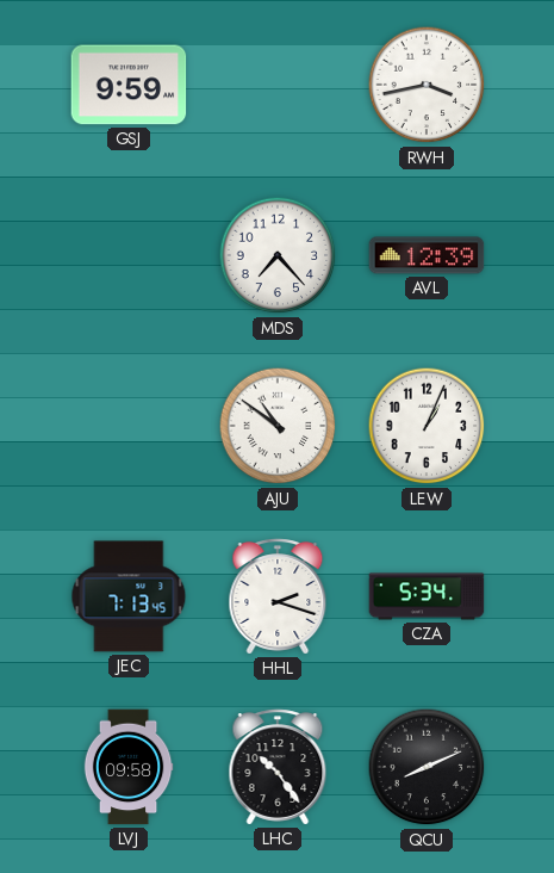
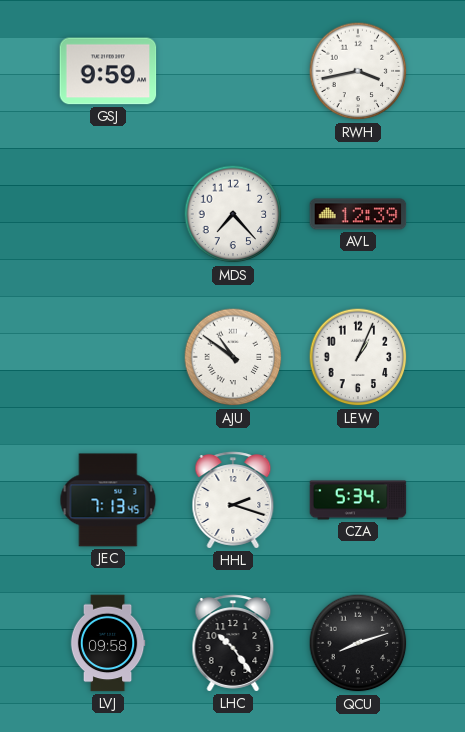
QCU: 8:11 -> 8:12 (358, 643)
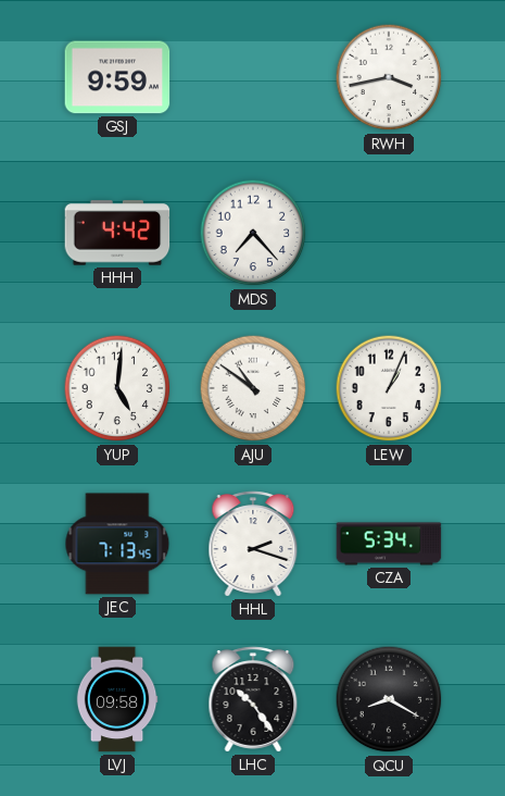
HHH: none -> 4:42 (117, 233)
AVL: 12:39 -> none (358, 214)
YUP: none -> 5:01 (117, 388)
QCU: 8:12 -> 8:20 (389, 699)
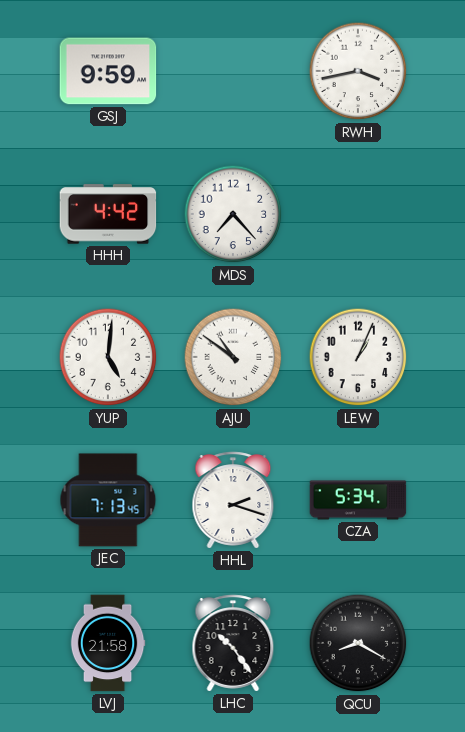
LVJ: 09:58 -> 21:58 (108, 643)
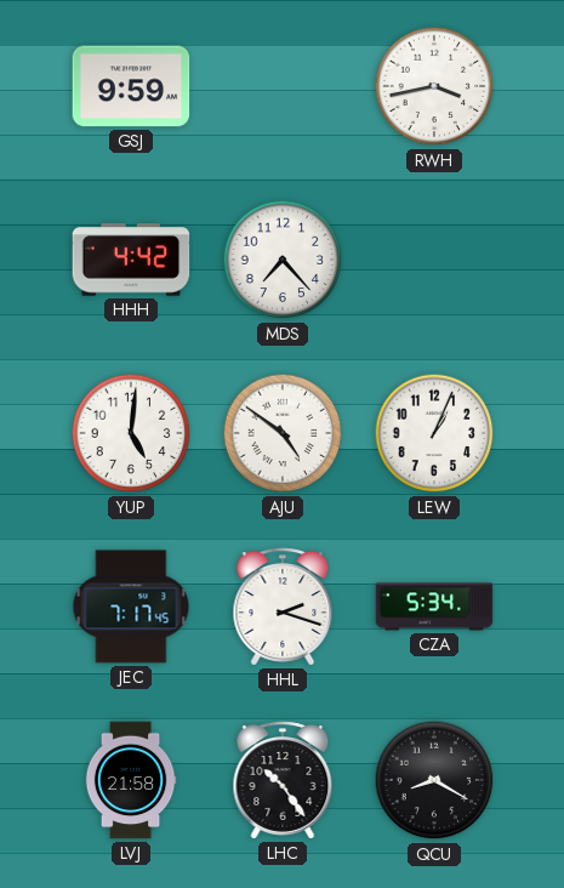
AJU: 10:51 -> 4:51 (283, 433)
JEC: 7:13 -> 7:17 (131, 607)
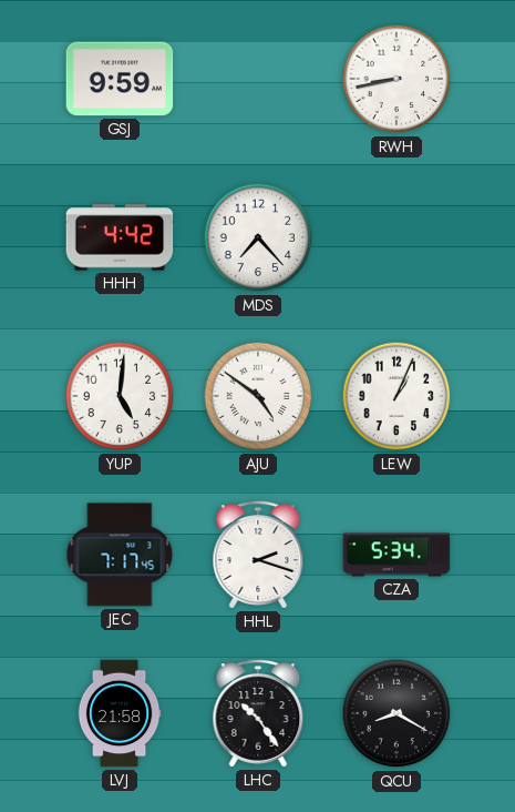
RWH: 3:43 -> 8:43 (396, 79)
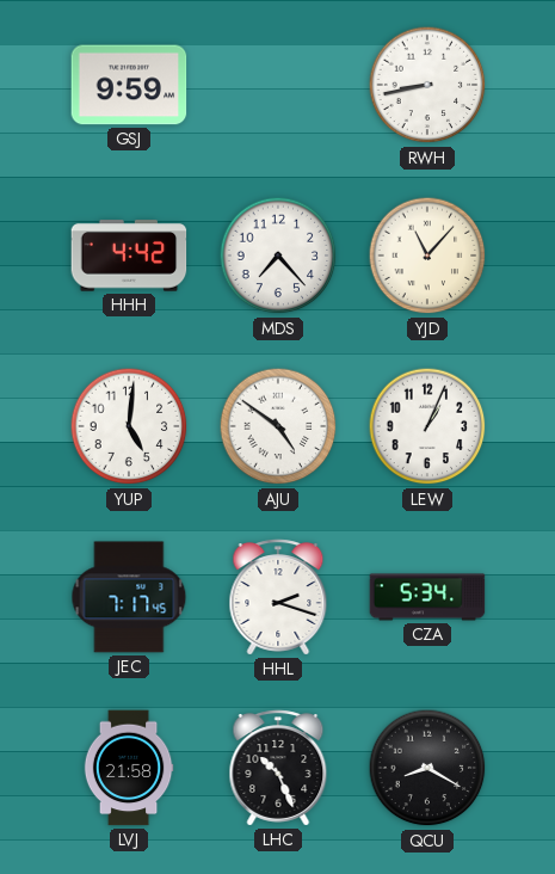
YJD: none -> 11:07 (427, 256)
LHC: 10:24 -> 10:26 (278, 768)
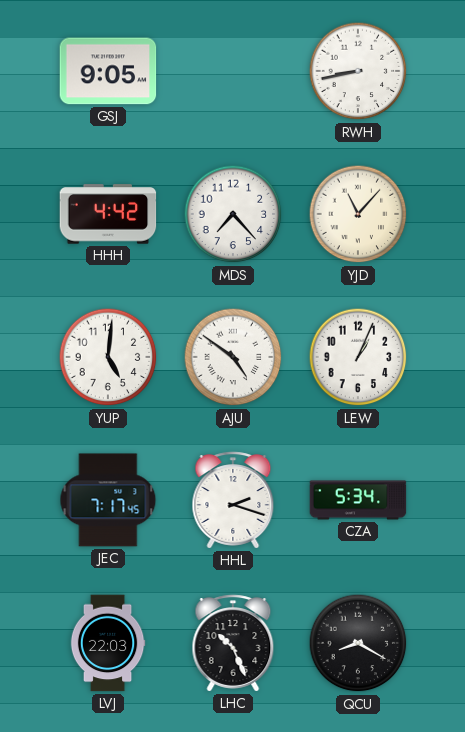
GSJ: 9:59 -> 9:05 (108, 71)
LVJ: 21:58 -> 22:03 (108, 643)
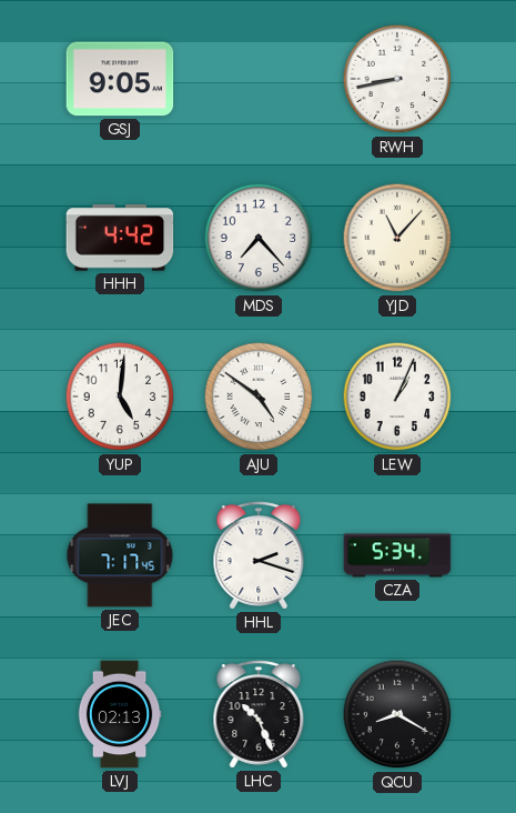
LVJ: 22:03 -> 02:13 (120, 714)
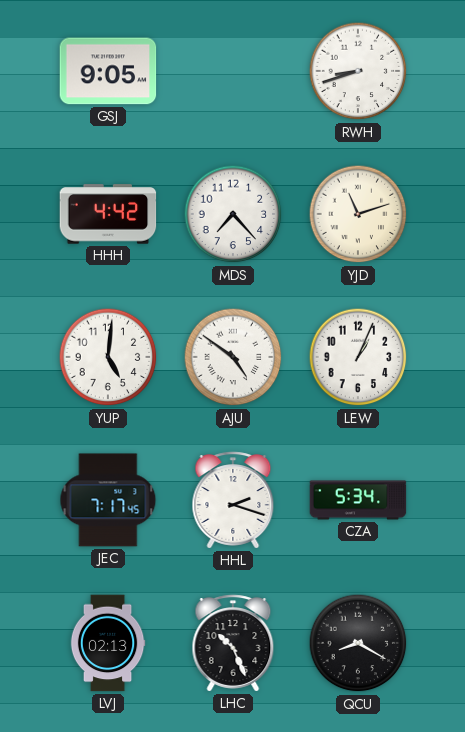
RWH: 8:43 -> 8:42 (358, 71)
YJD: 11:07 -> 11:12 (358, 214)
